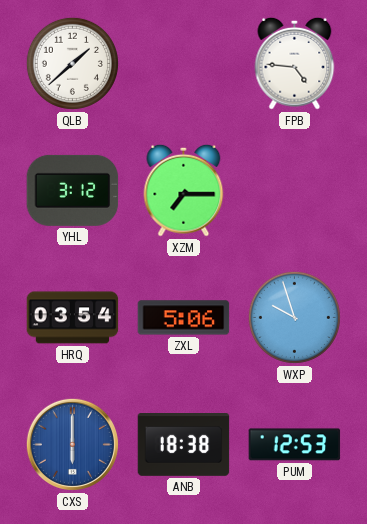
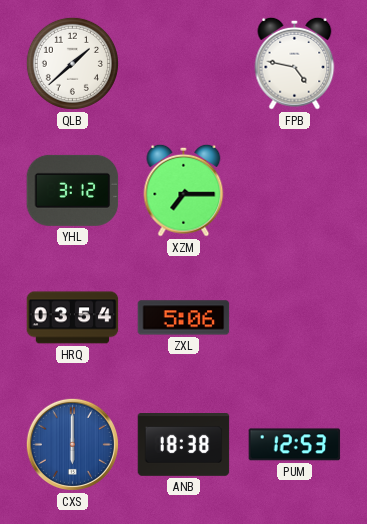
FPB: 4:46 -> 4:47 (295, 63)
WXP: 9:57 -> none (294, 317)
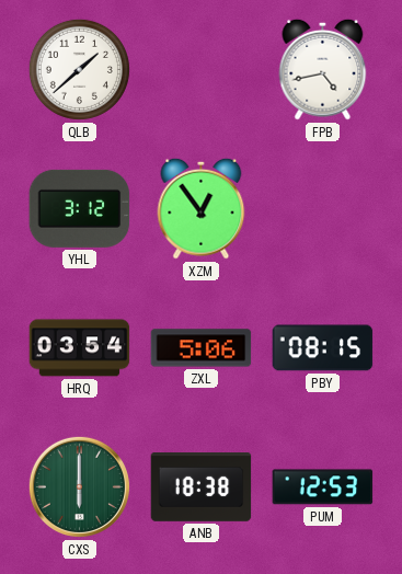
FPB: 4:47 -> 4:43 (323, 69)
XZM: 7:15 -> 12:54 (202, 208)
PBY: none -> 08:15 (323, 348)
CXS dial: blue -> green (79, 486)
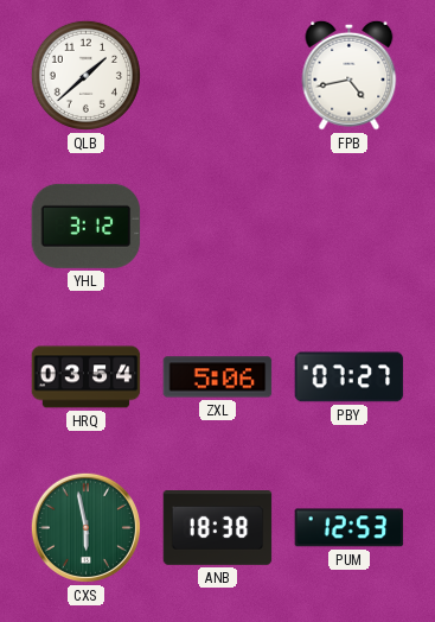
XZM: 12:54 -> none (202, 208)
PBY: 08:15 -> 07:27 (350, 377)
CXS: 6:00 -> 5:58 (85, 527)
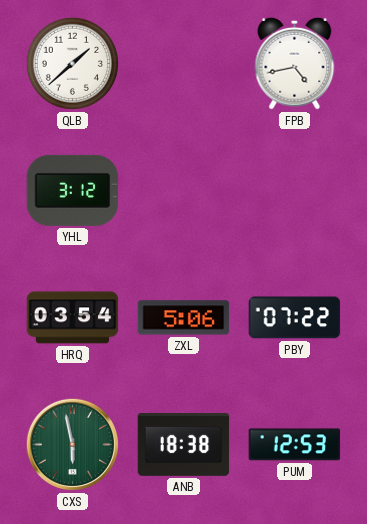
PBY: 07:27 -> 07:22 (295, 318)
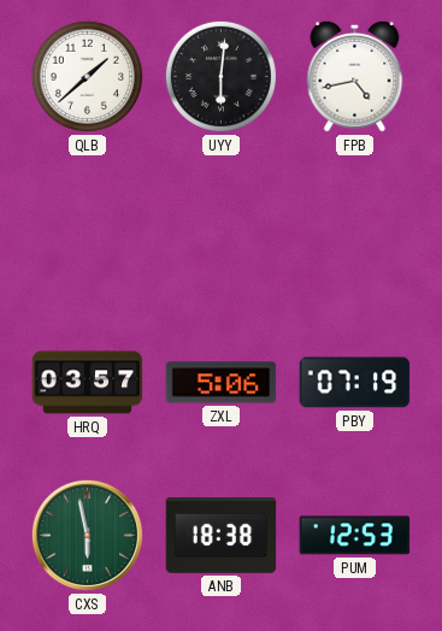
UYY: none -> 6:01 (220, 76)
YHL: 3:12 -> none (73, 190)
HRQ: 03:54 -> 03:57 (88, 383)
PBY: 07:22 -> 07:19 (355, 383)
